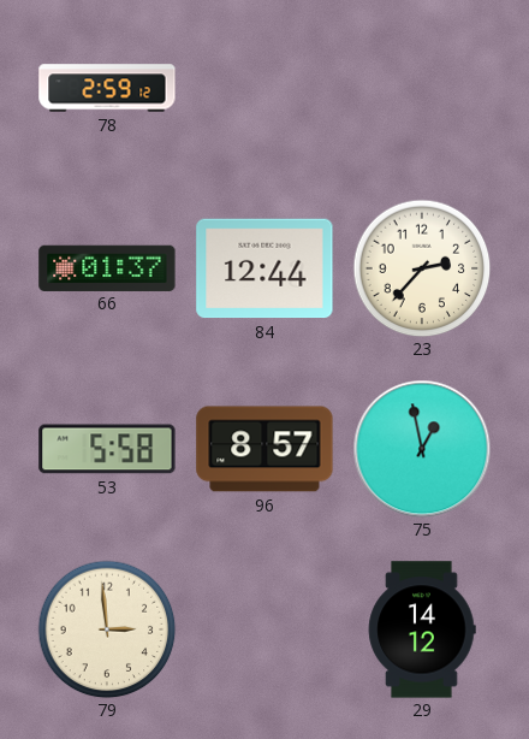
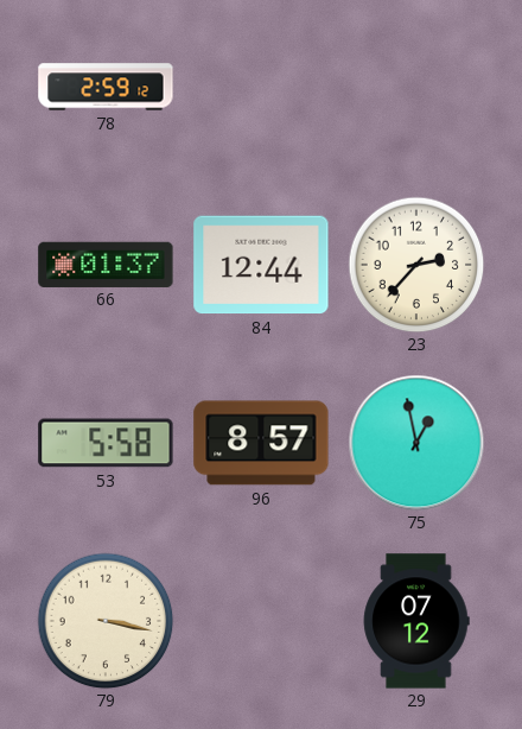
79: 2:59 -> 3:17 (106, 621)
29: 14:12 -> 07:12 (416, 621)
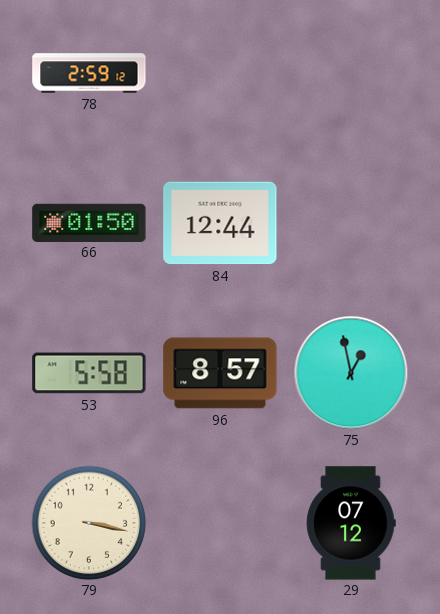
66: 01:37 -> 01:50 (89, 222)
23: 2:37 -> none (416, 265)
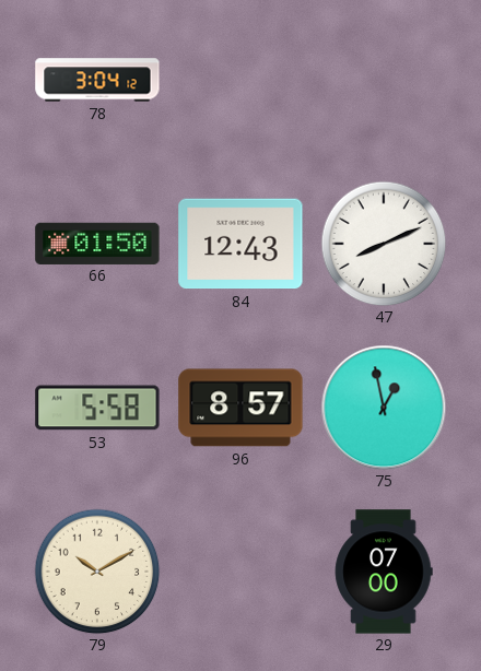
78: 2:59 -> 3:04 (97, 80)
84: 12:44 -> 12:43 (241, 244)
47: none -> 8:11 (384, 244)
79: 3:17 -> 10:10 (97, 572)
29: 07:12 -> 07:00 (384, 572)
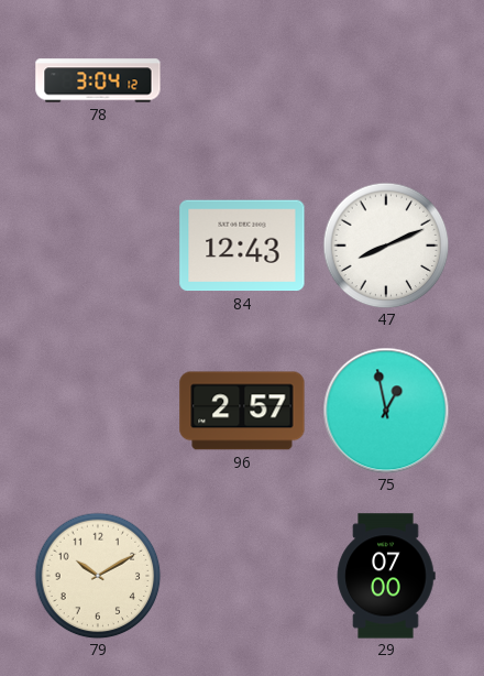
66: 01:50 -> none (97, 243)
53: 5:58 -> none (97, 408)
96: 8:57 -> 2:57 (242, 411)
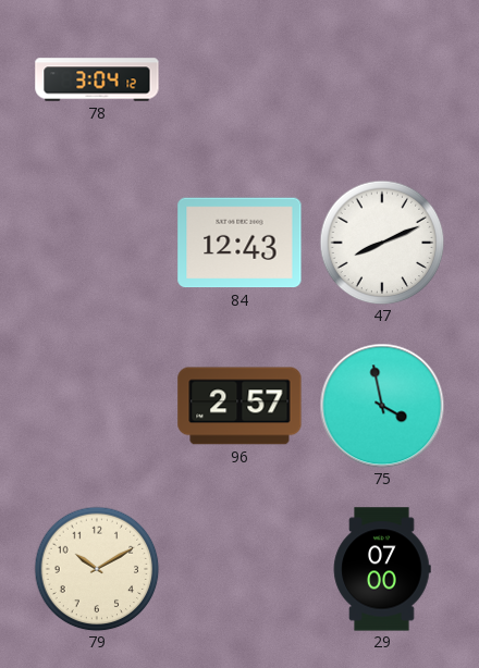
75: 12:58 -> 3:58 (382, 406)
